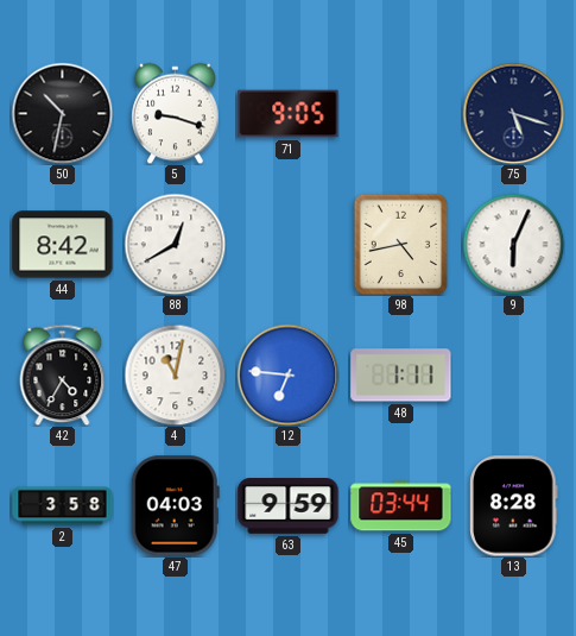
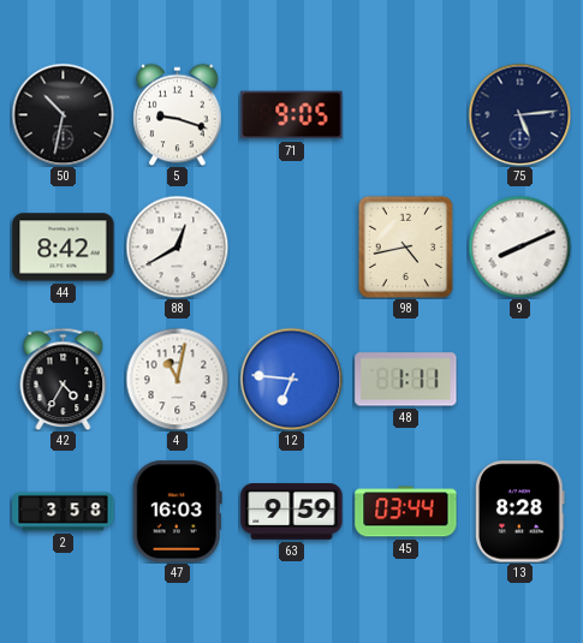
75: 5:18 -> 5:14 (519, 114)
9: 6:04 -> 8:11 (519, 246)
47: 04:03 -> 16:03 (177, 512)
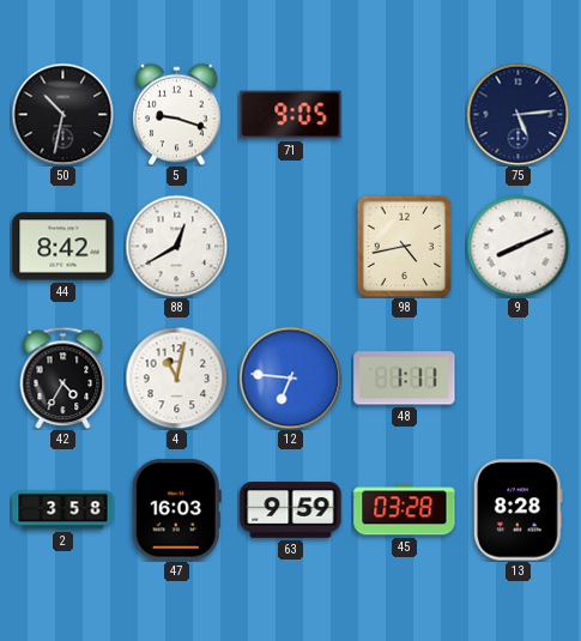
45: 03:44 -> 03:28 (405, 510)
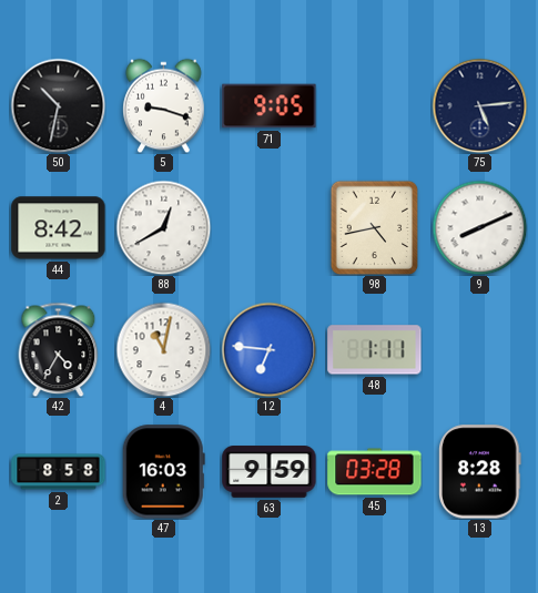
2: 3:58 -> 8:58 (59, 472)
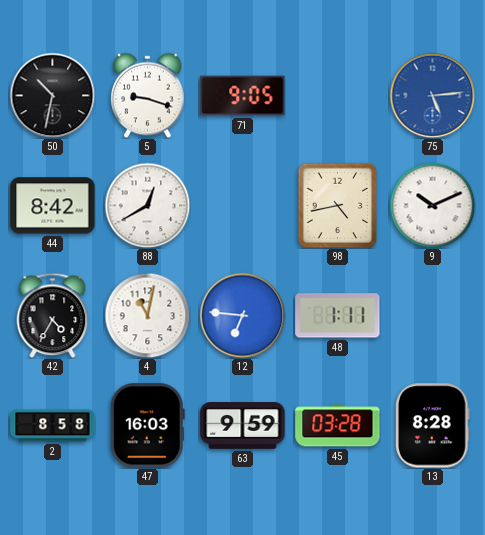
75 dial: navy -> blue (432, 95)
9: 8:11 -> 10:11 (432, 205)
